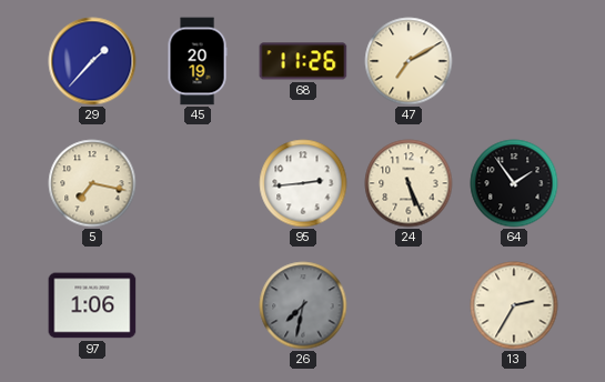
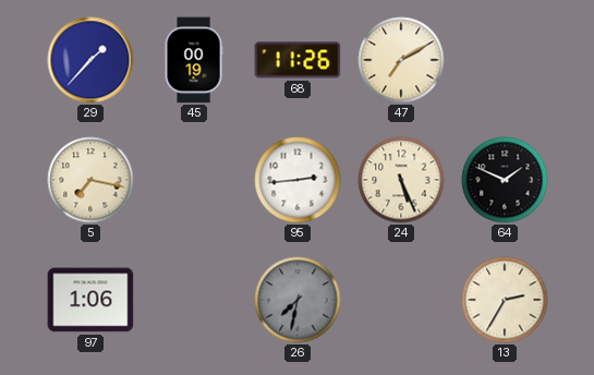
45: 20:19 -> 00:19 (194, 60)
64: 1:54 -> 1:49 (505, 180)
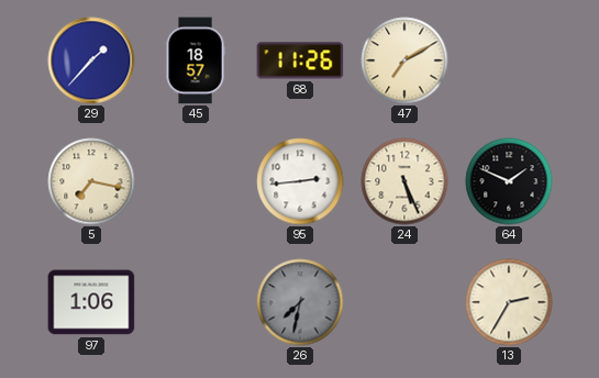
45: 00:19 -> 18:57 (196, 60)
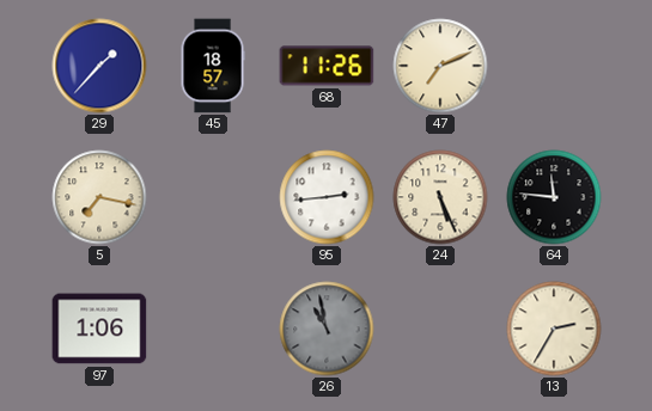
47: 7:10 -> 7:11 (440, 66)
64: 1:49 -> 11:46 (554, 197)
26: 7:32 -> 10:58 (327, 329)
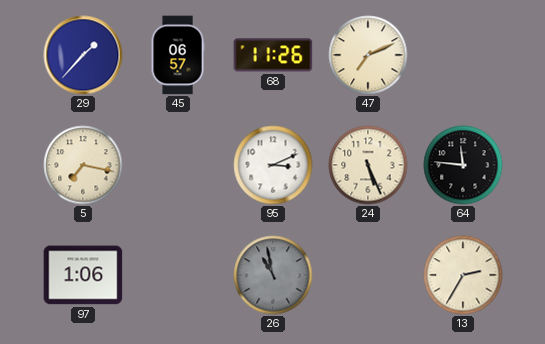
45: 18:57 -> 06:57 (178, 55)
95: 2:44 -> 3:11 (273, 165)
